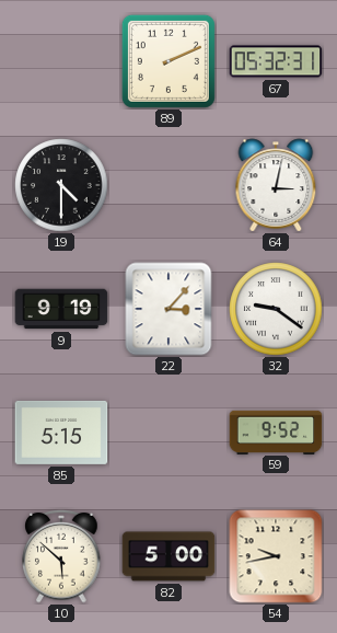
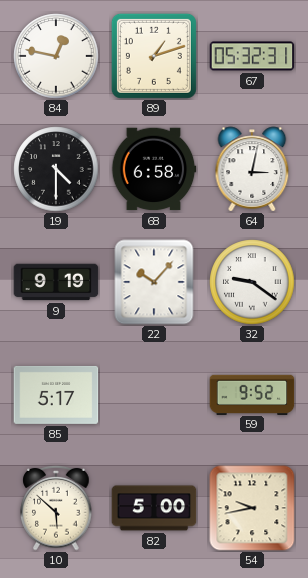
84: none -> 12:47 (56, 56)
89: 2:11 -> 1:12 (154, 56)
68: none -> 6:58 (154, 169)
22: 3:07 -> 10:07 (154, 282)
85: 5:15 -> 5:17 (56, 395)
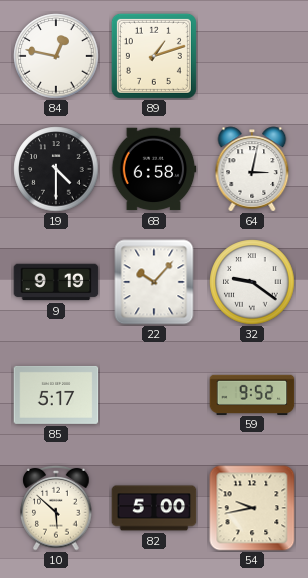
67: 05:32 -> none (252, 56)
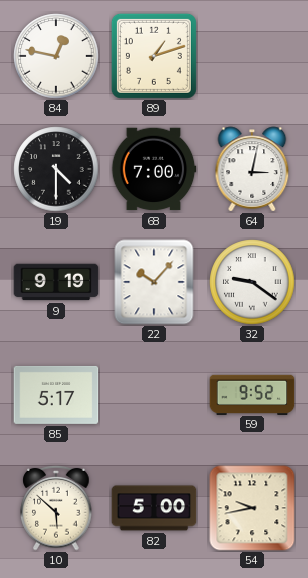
68: 6:58 -> 7:00 (154, 169)
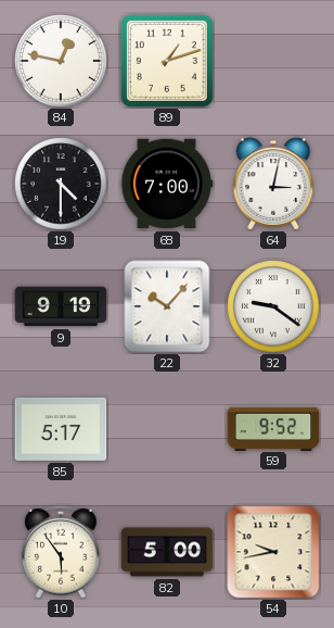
10: 5:52 -> 5:54 (61, 552)
